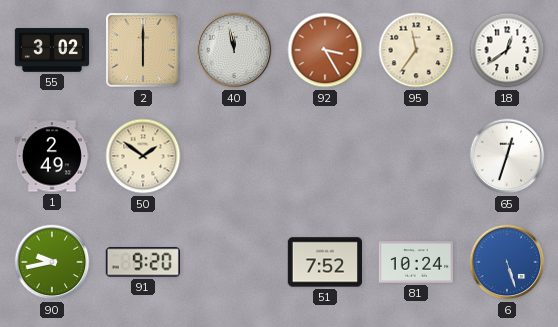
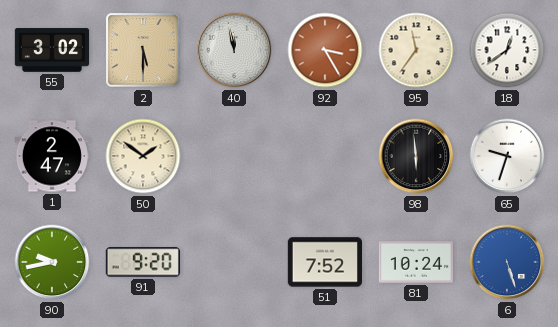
2: 6:00 -> 5:30 (143, 50)
1: 2:49 -> 2:47 (51, 156)
98: none -> 5:59 (416, 156)
65: 12:33 -> 9:33 (507, 156)
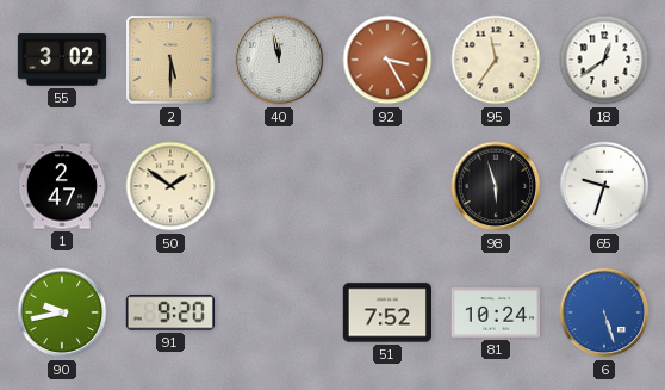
98: 5:59 -> 5:57 (496, 186)
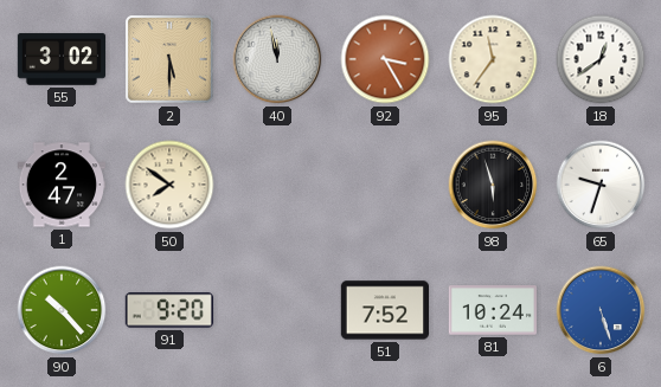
50: 1:51 -> 7:51 (169, 185)
90: 9:43 -> 10:23 (62, 310)
